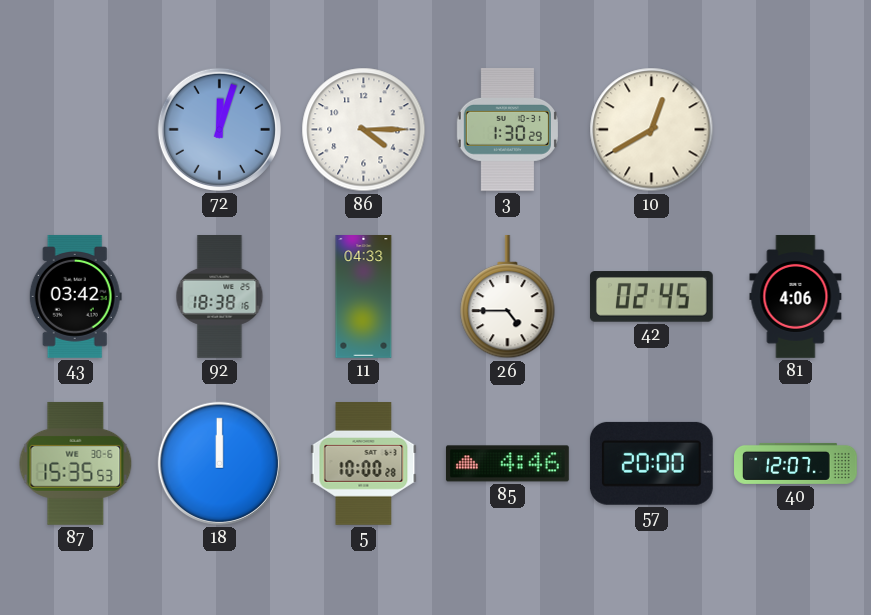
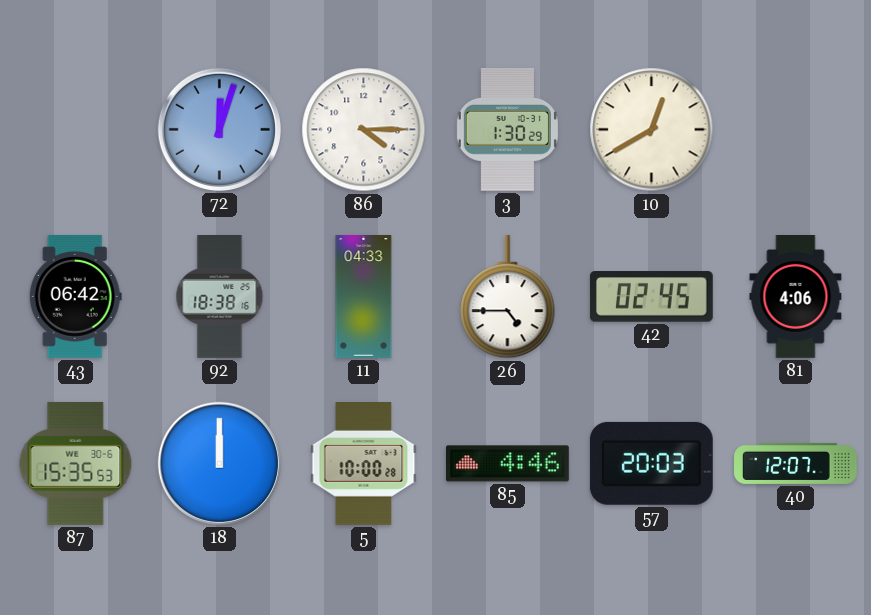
43: 03:42 -> 06:42 (75, 296)
57: 20:00 -> 20:03 (651, 463)
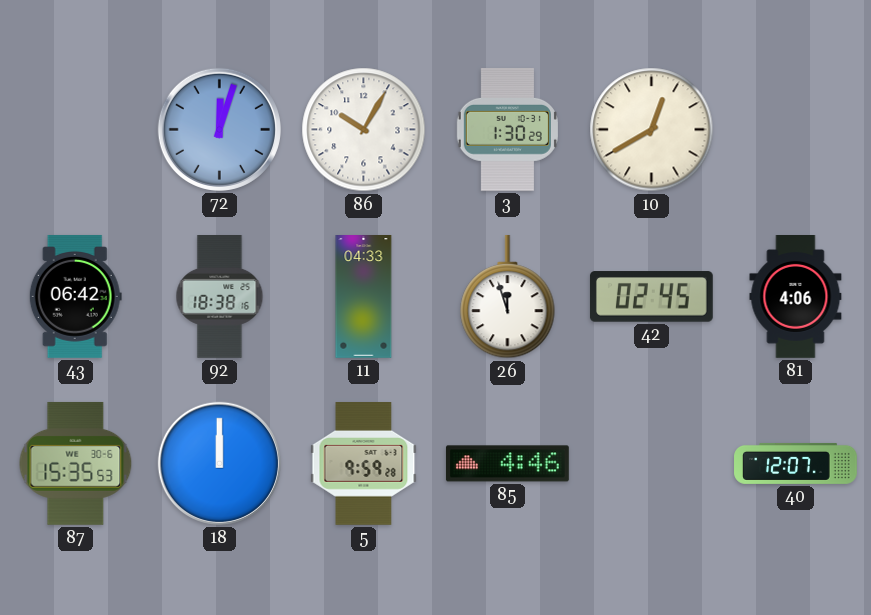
86: 4:15 -> 10:05 (364, 130)
26: 4:45 -> 11:57 (508, 297)
5: 10:00 -> 9:59 (364, 464)
57: 20:03 -> none (651, 463)
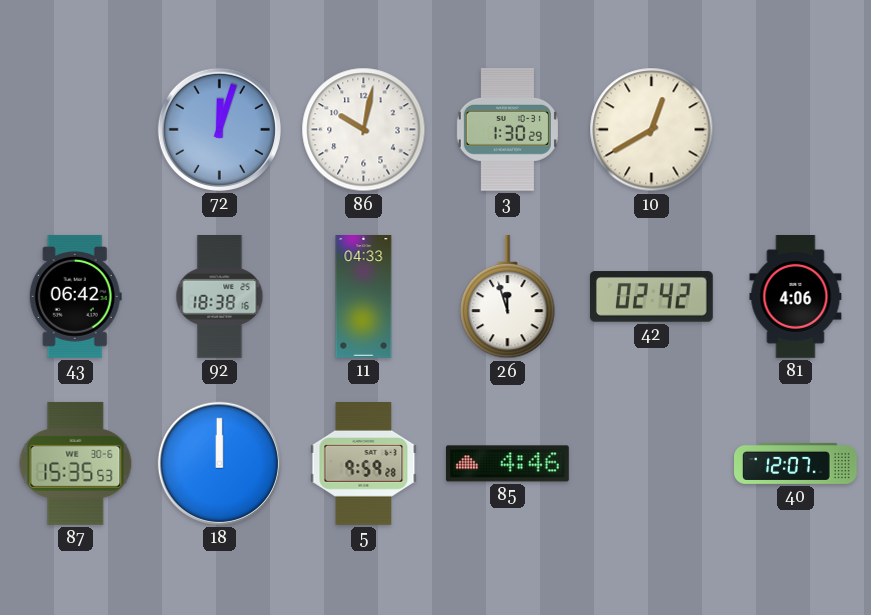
86: 10:05 -> 10:02 (364, 130)
42: 02:45 -> 02:42 (651, 297)
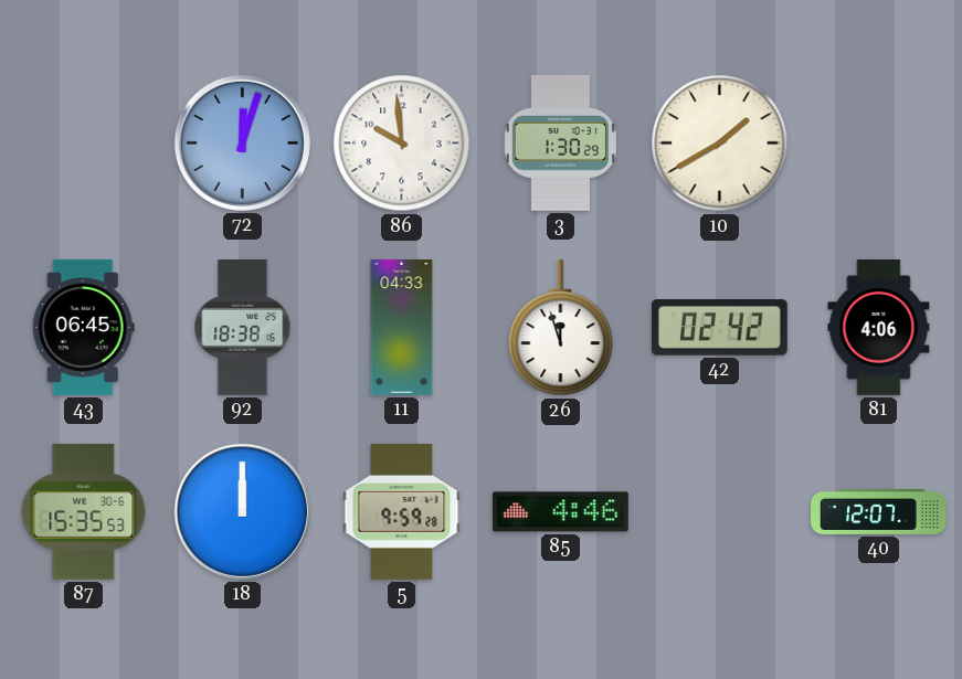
86: 10:02 -> 9:59 (402, 144)
10: 12:40 -> 1:40 (720, 144)
43: 06:42 -> 06:45 (83, 327)
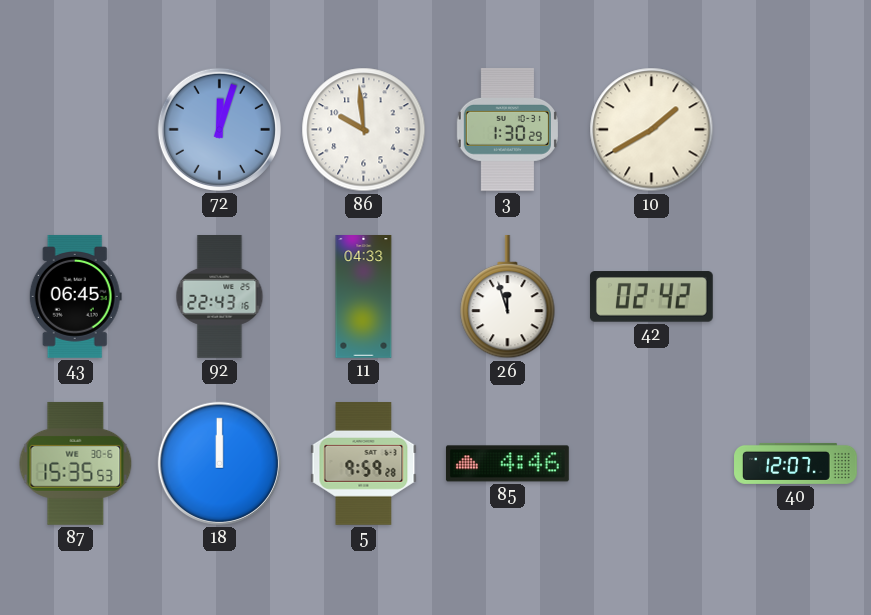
92: 18:38 -> 22:43 (220, 297)
81: 4:06 -> none (879, 328)
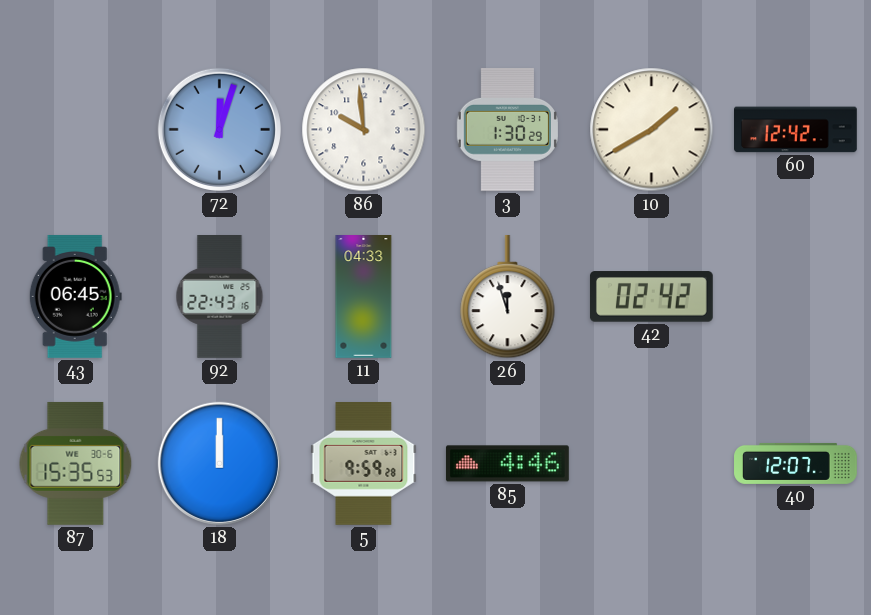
60: none -> 12:42 (796, 130)
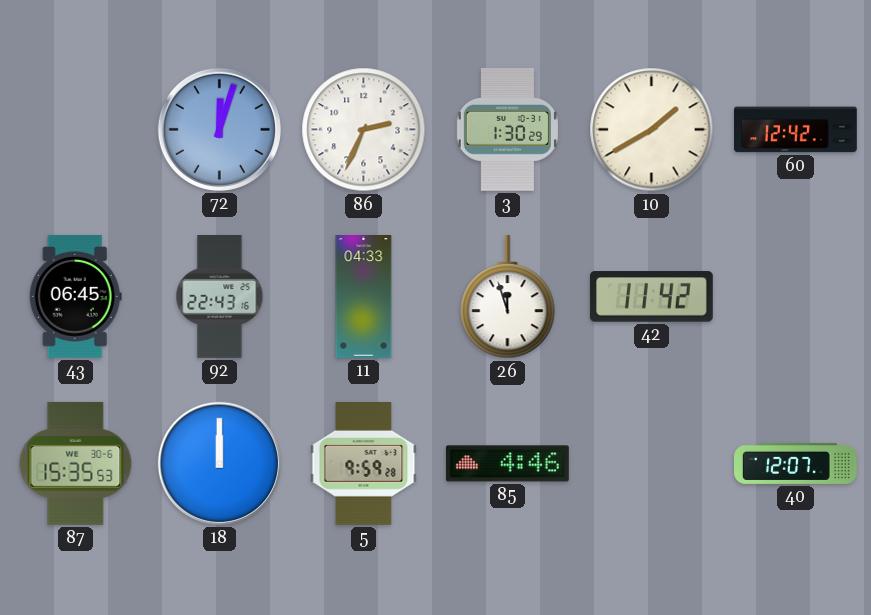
86: 9:59 -> 2:34 (364, 130)
42: 02:42 -> 11:42 (651, 297)
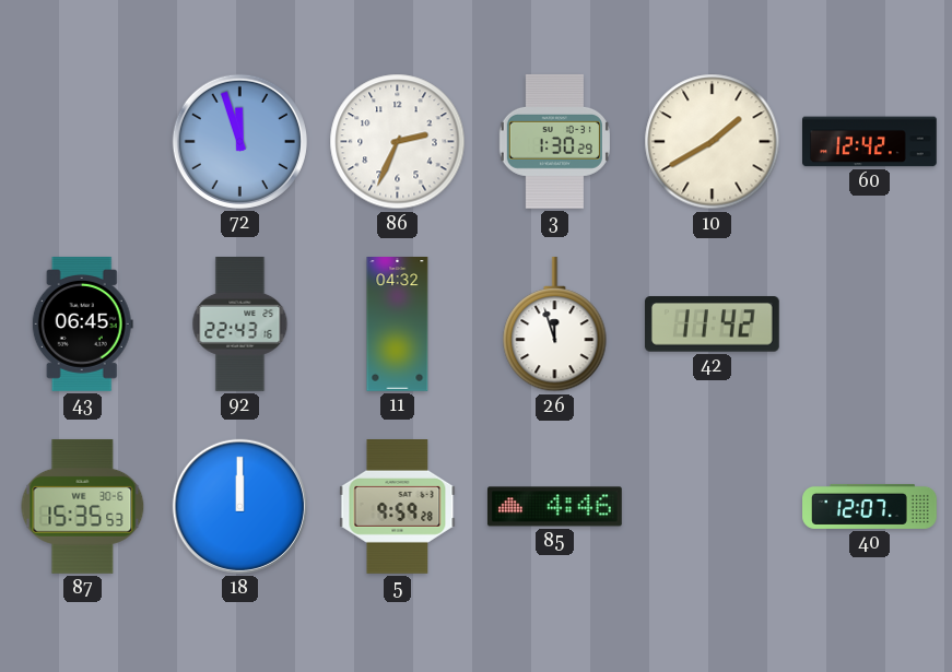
72: 12:03 -> 11:57 (239, 141)
11: 04:33 -> 04:32 (398, 325)
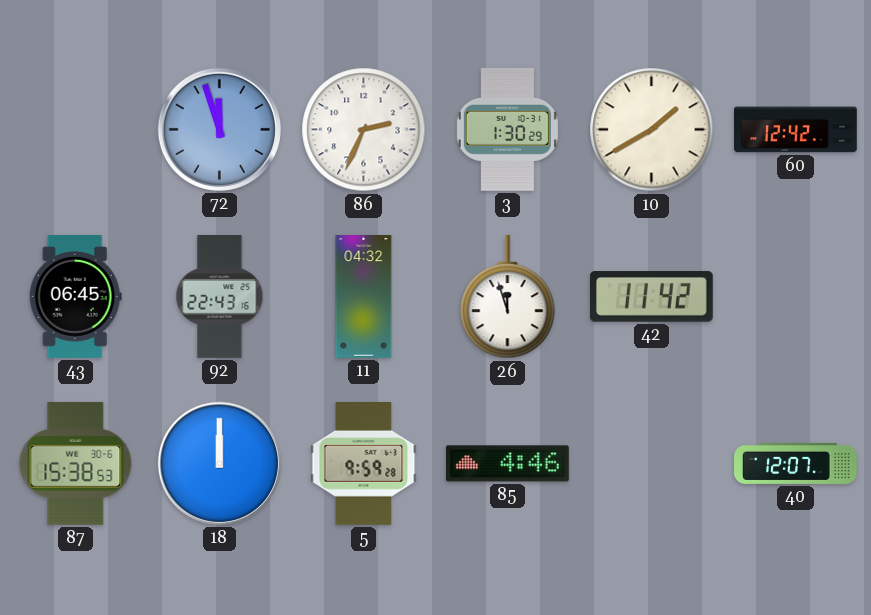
87: 15:35 -> 15:38 (76, 463)
